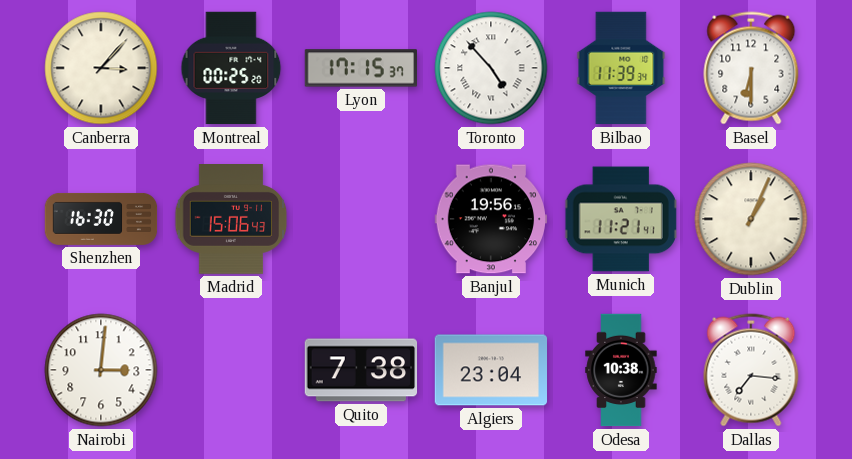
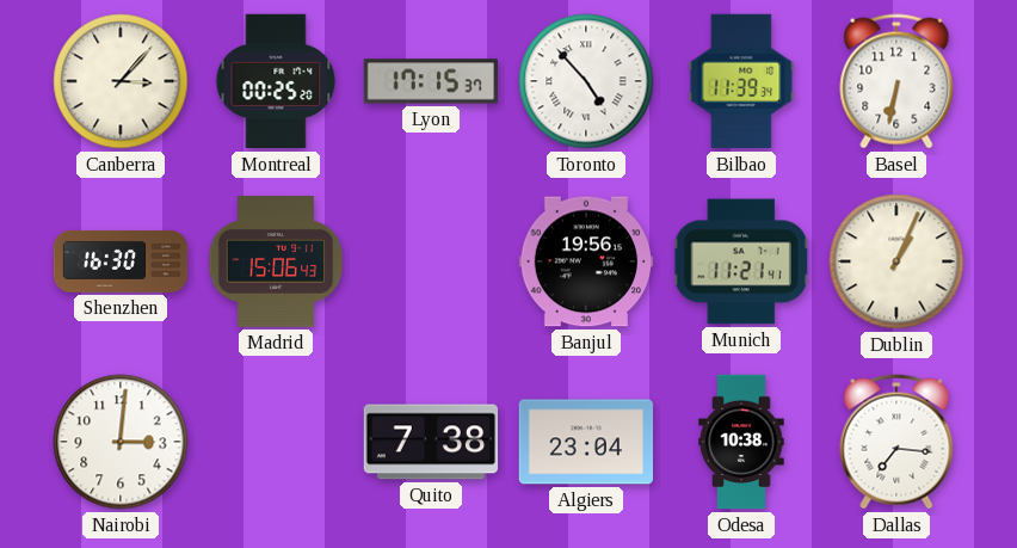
Basel: 6:30 -> 6:32 (896, 81)
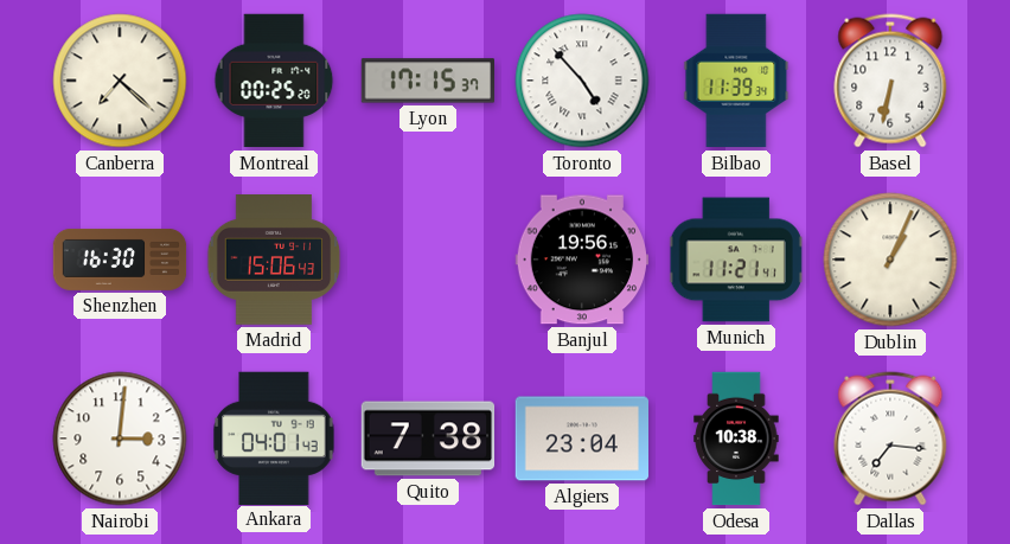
Canberra: 3:07 -> 7:22 (120, 81)
Ankara: none -> 04:01 (274, 437)
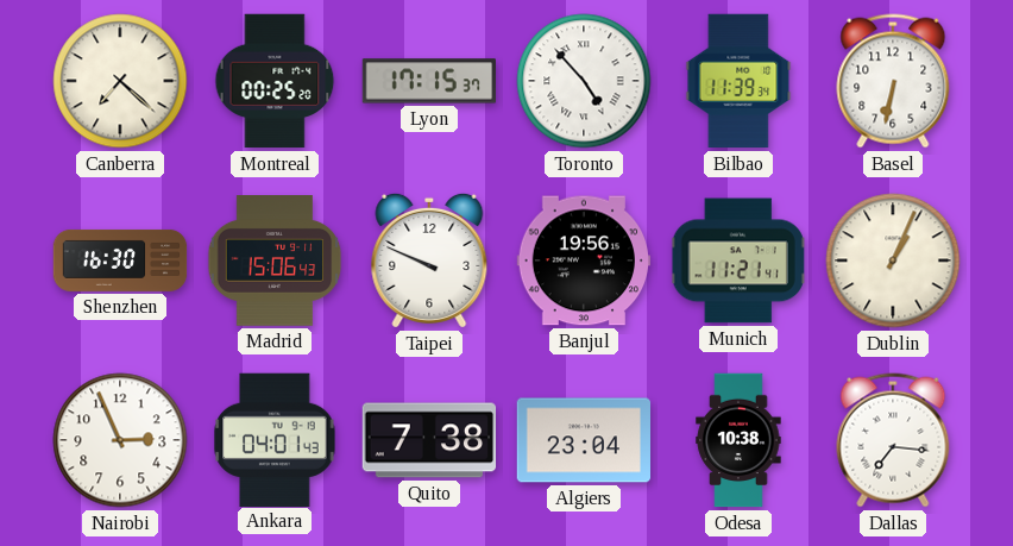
Taipei: none -> 9:49 (429, 261)
Nairobi: 3:01 -> 2:56 (120, 440)
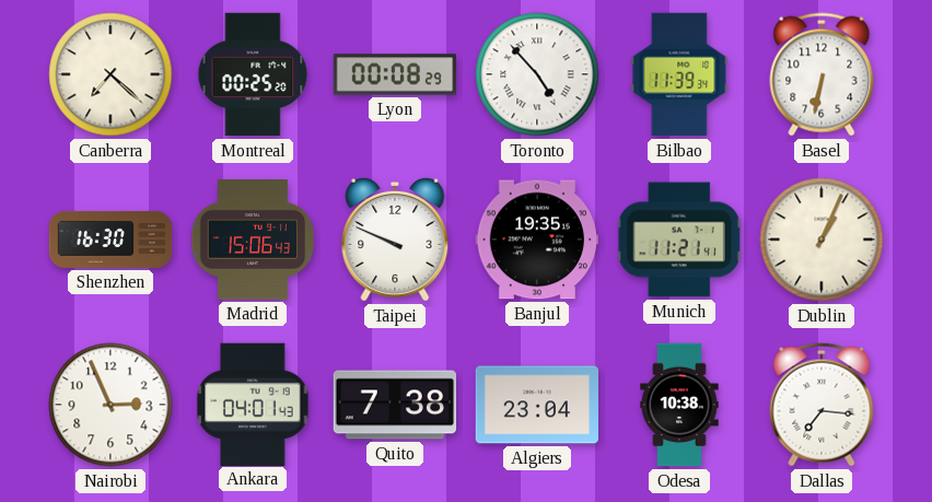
Lyon: 17:15 -> 00:08 (394, 74)
Banjul: 19:56 -> 19:35 (537, 240)
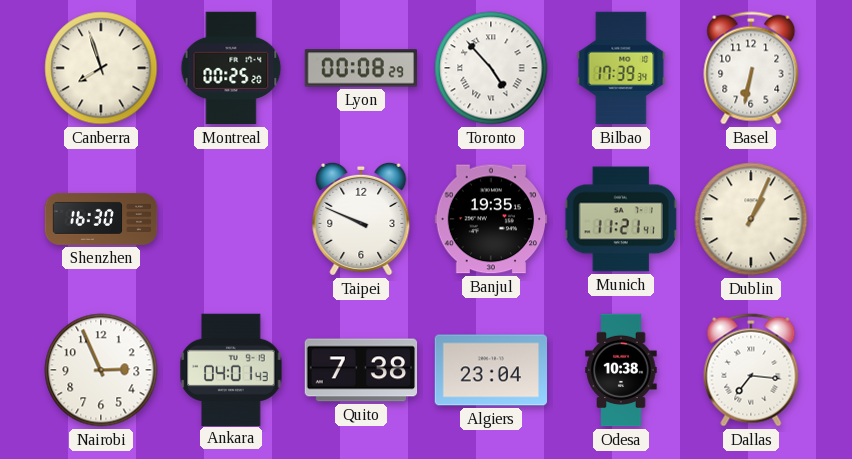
Canberra: 7:22 -> 7:57 (101, 68)
Bilbao: 11:39 -> 17:39 (621, 68)
Madrid: 15:06 -> none (253, 241)
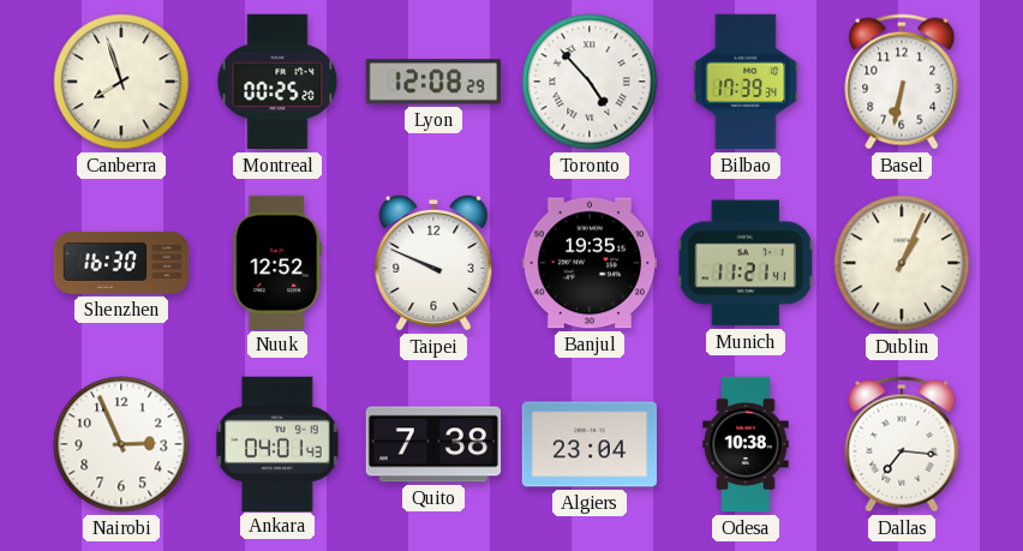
Lyon: 00:08 -> 12:08 (432, 82)
Nuuk: none -> 12:52 (277, 262)
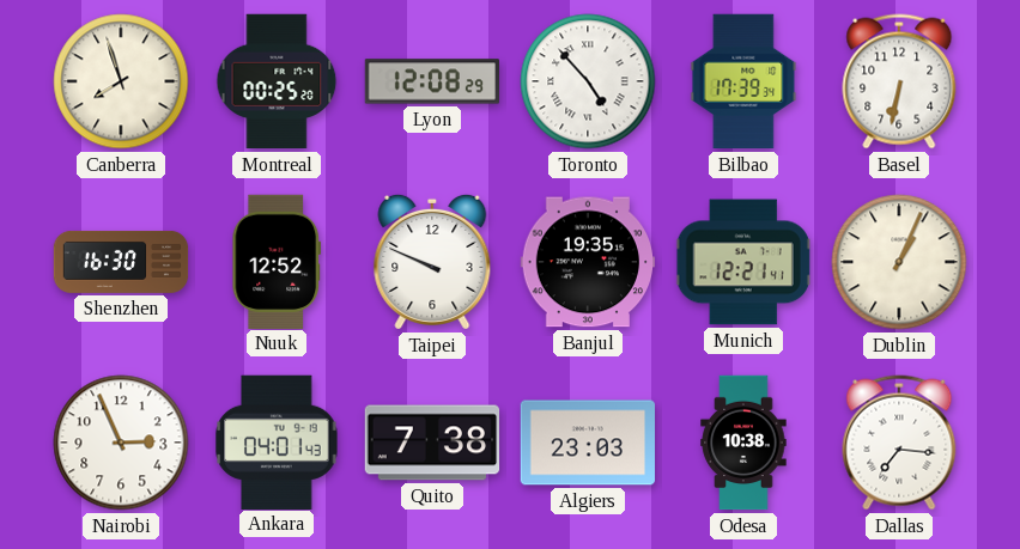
Munich: 11:21 -> 12:21 (743, 262)
Algiers: 23:04 -> 23:03 (588, 443)
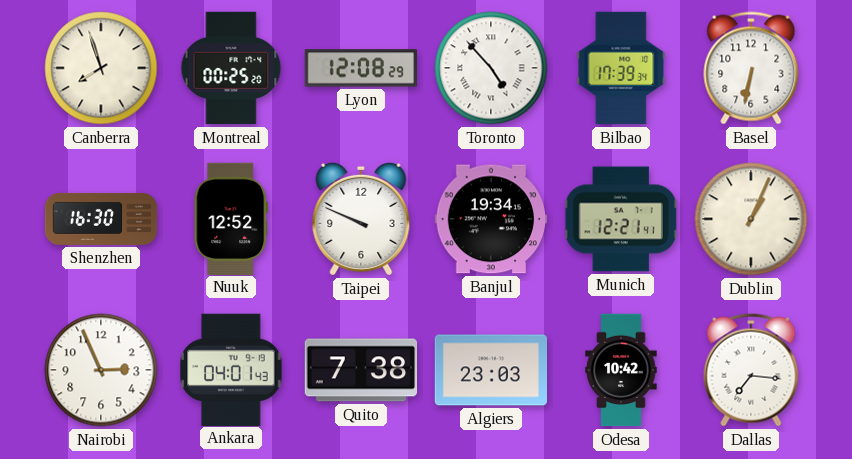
Banjul: 19:35 -> 19:34 (491, 219)
Odesa: 10:38 -> 10:42 (621, 370)
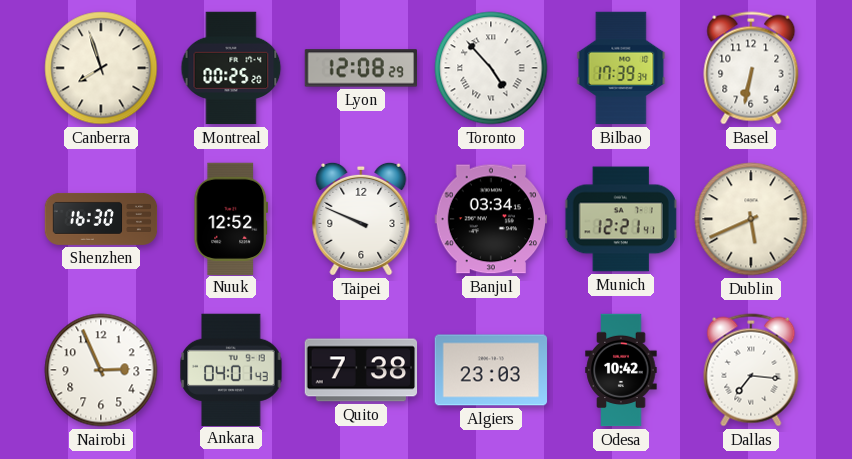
Banjul: 19:34 -> 03:34 (491, 219)
Dublin: 1:04 -> 5:41 (751, 219)
